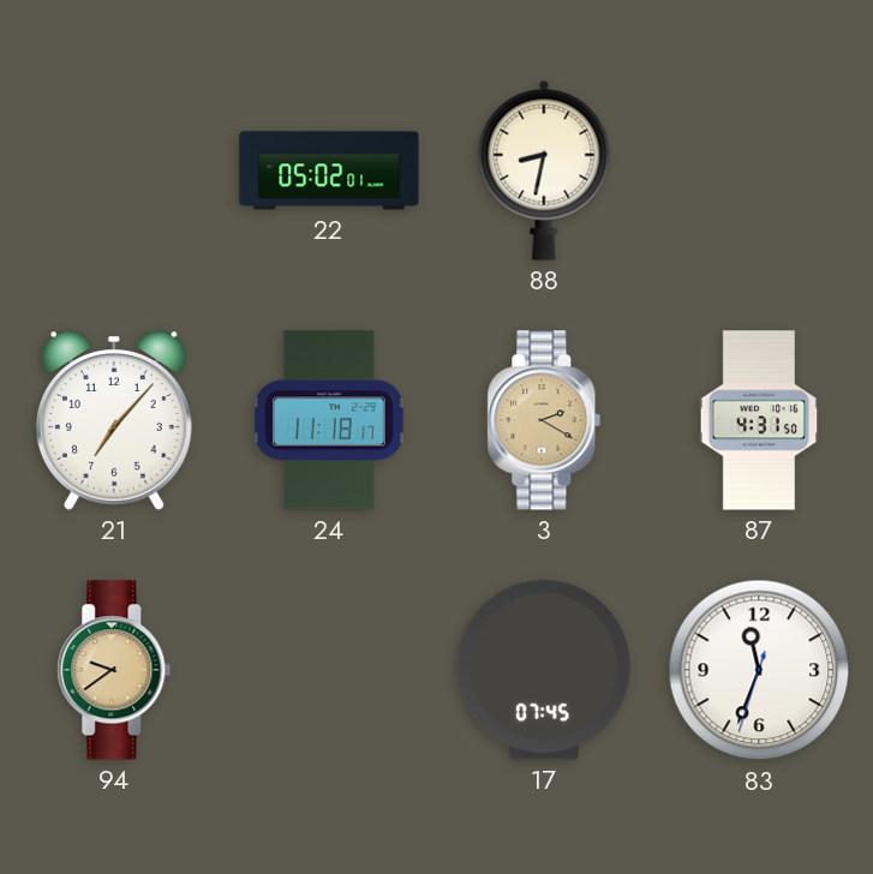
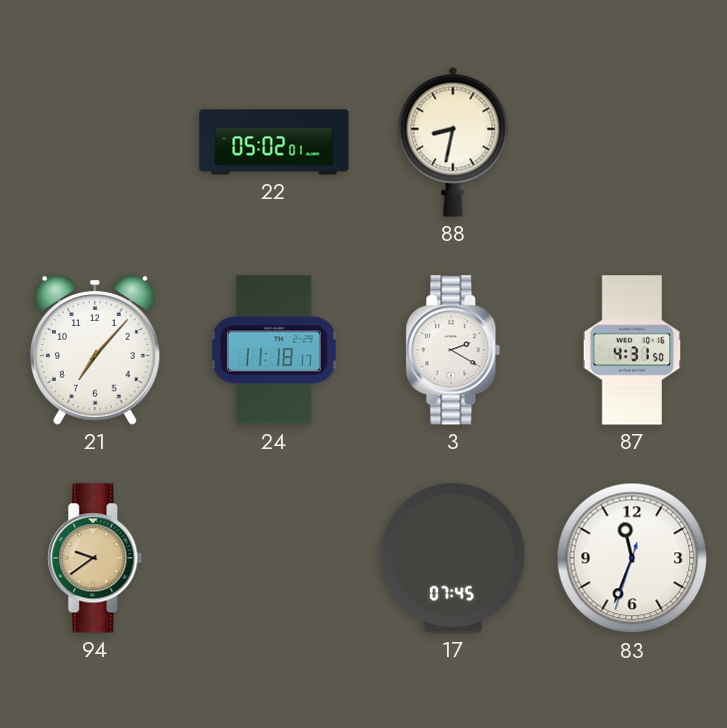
3 dial: champagne -> white (453, 350)
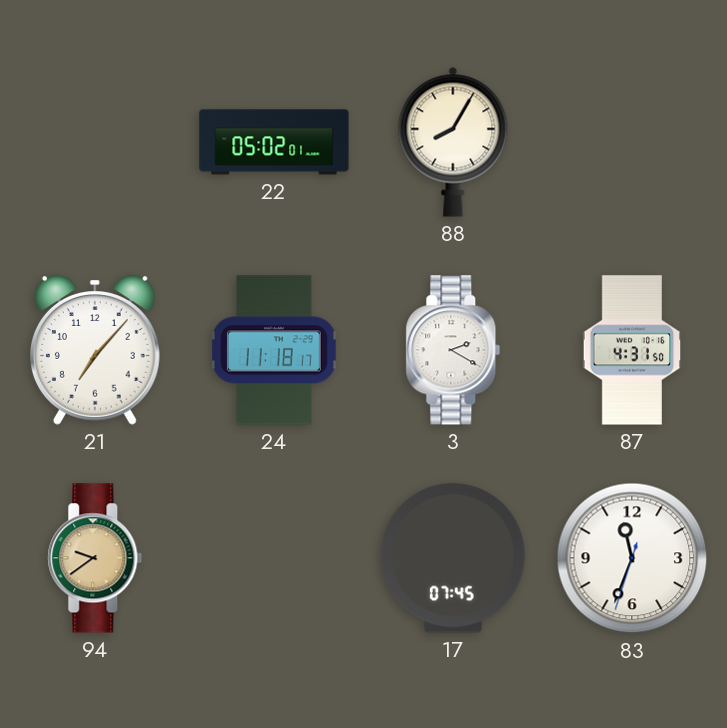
88: 8:32 -> 8:05 (453, 142)
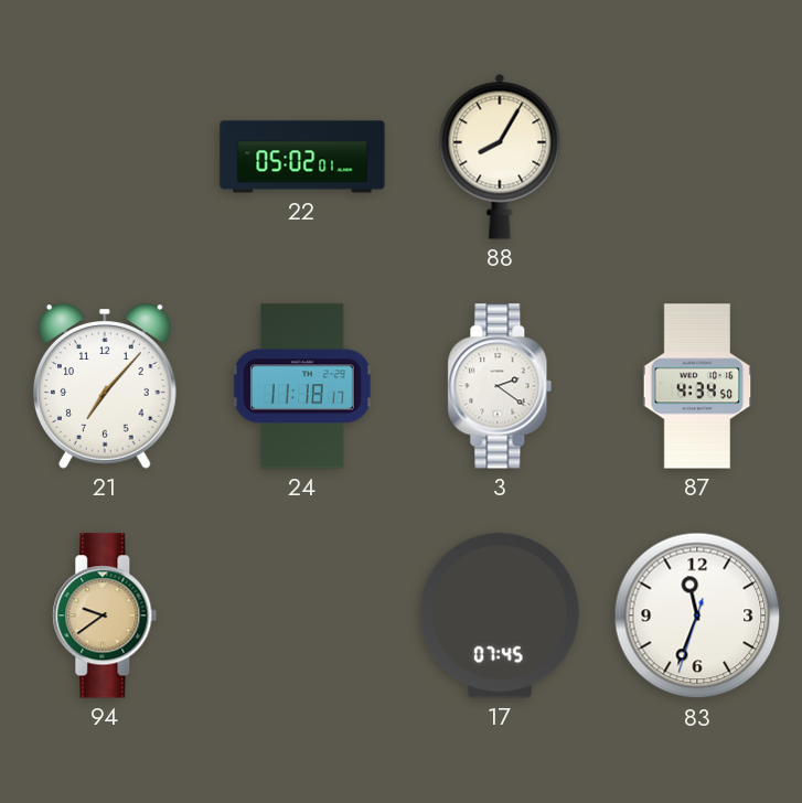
3: 2:20 -> 2:21 (500, 386)
87: 4:31 -> 4:34 (697, 386)
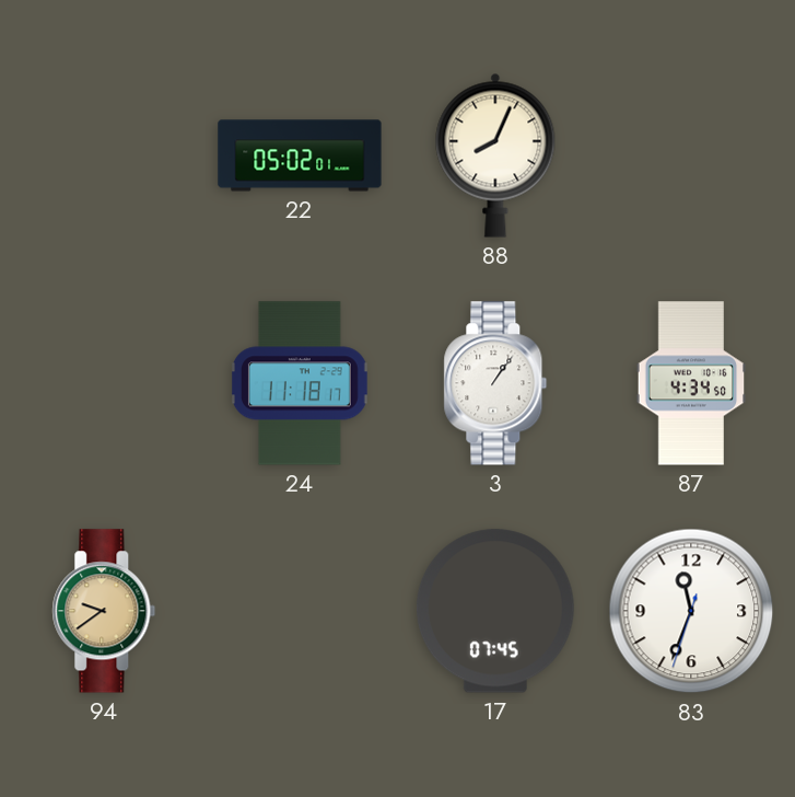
88: 8:05 -> 8:04 (495, 155)
21: 7:07 -> none (105, 386)
3: 2:21 -> 1:06 (495, 383)
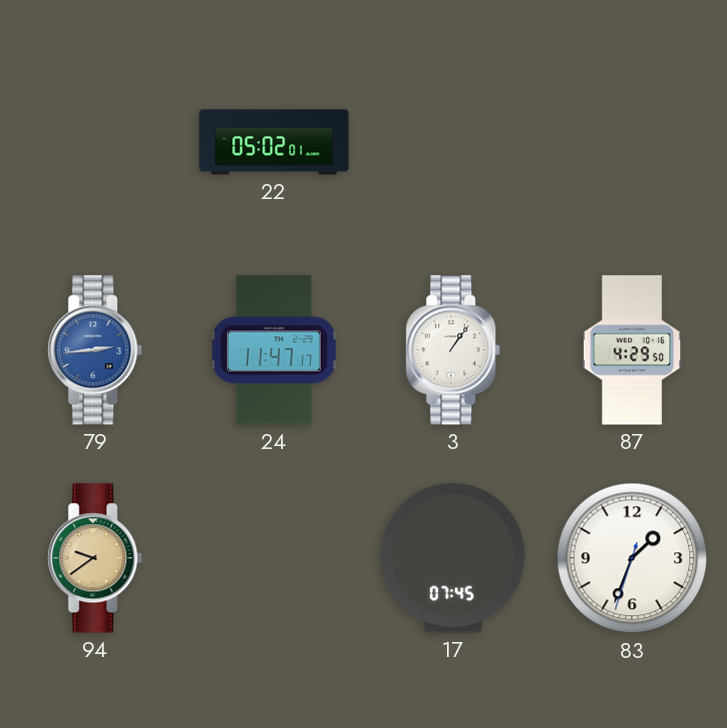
88: 8:04 -> none (495, 155)
79: none -> 2:44 (95, 350)
24: 11:18 -> 11:47 (274, 350)
87: 4:34 -> 4:29 (632, 350)
83: 11:33 -> 1:33 (632, 558)
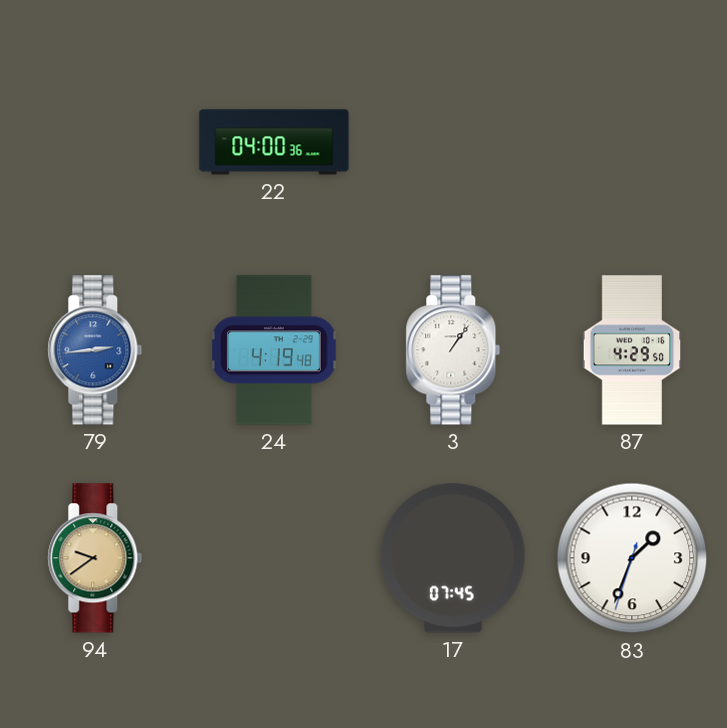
22: 05:02 -> 04:00 (274, 142)
24: 11:47 -> 4:19 (274, 350)
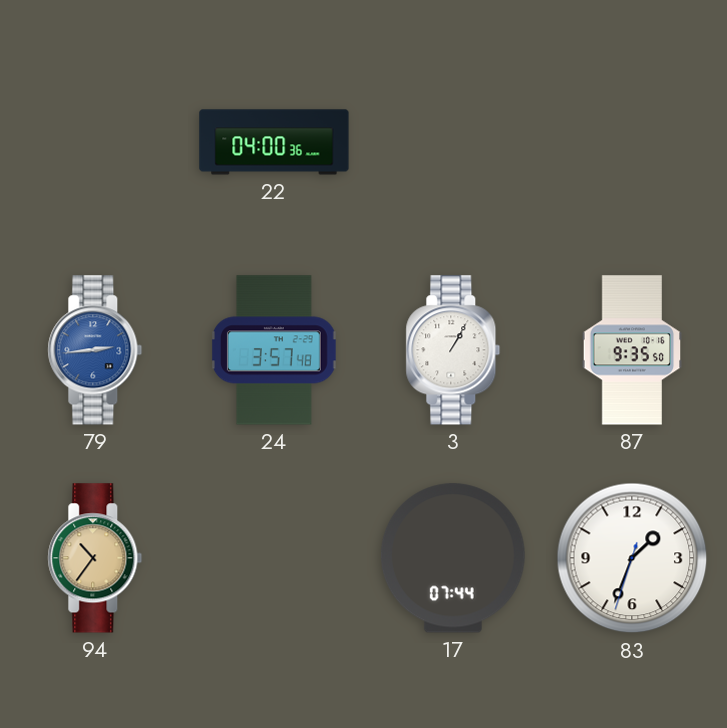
24: 4:19 -> 3:57 (274, 350)
3: 1:06 -> 1:05 (453, 350)
87: 4:29 -> 9:35 (632, 350)
94: 9:39 -> 10:36 (95, 558)
17: 07:45 -> 07:44 (453, 558)
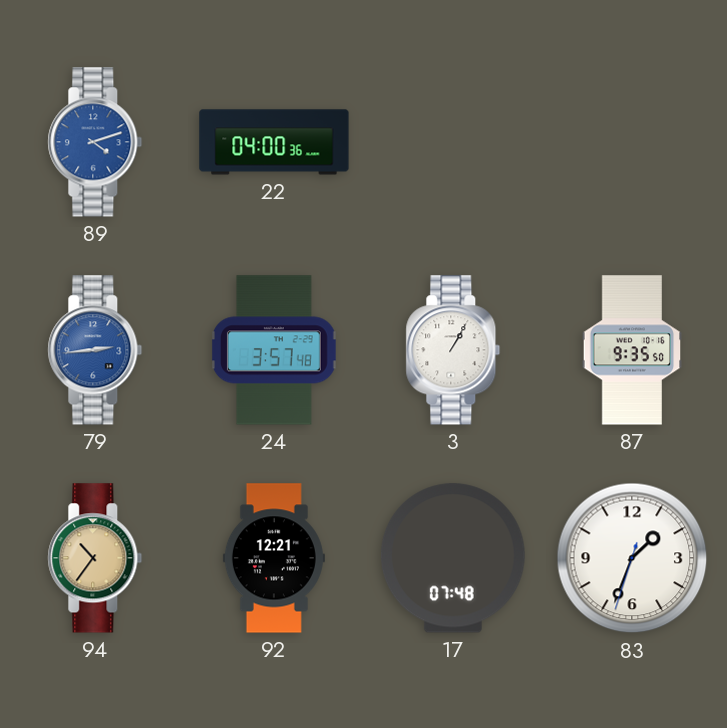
89: none -> 4:12 (95, 142)
92: none -> 12:21 (274, 558)
17: 07:44 -> 07:48 (453, 558)
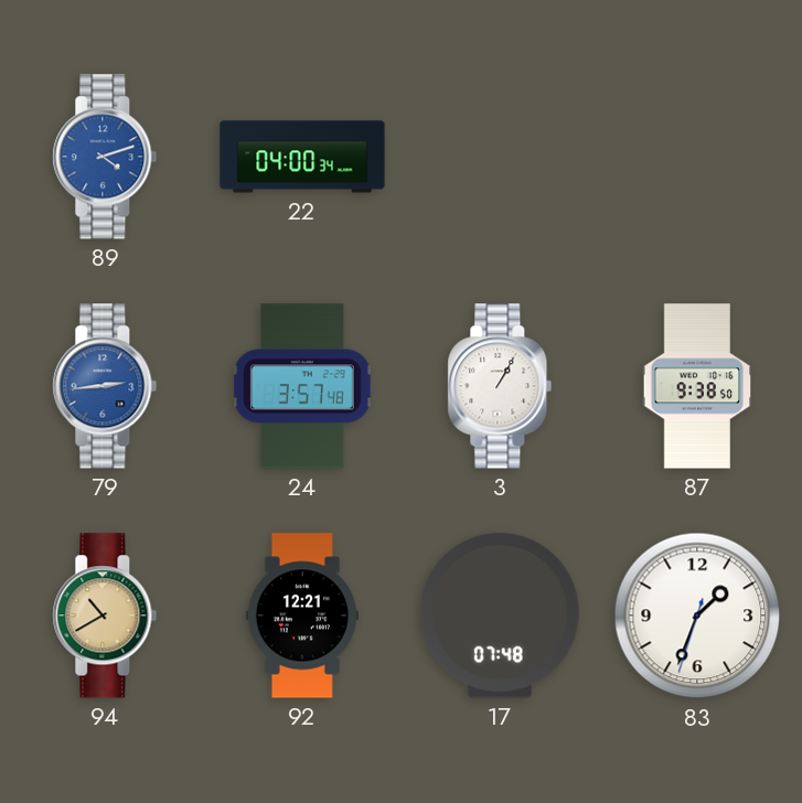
22: 04:00:36 -> 04:00:34 (302, 157)
87: 9:35 -> 9:38 (697, 386)
94: 10:36 -> 10:40 (105, 615)
